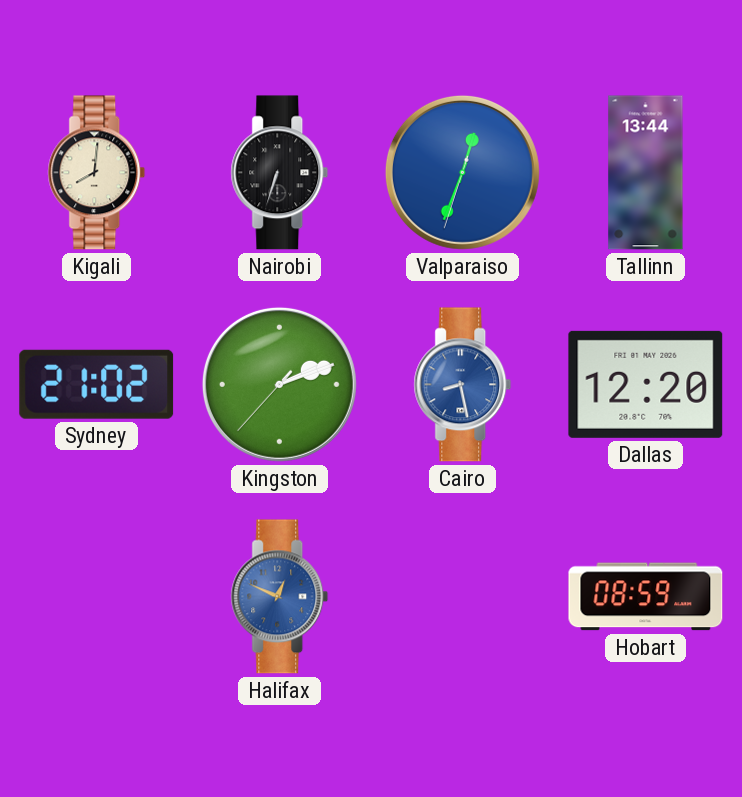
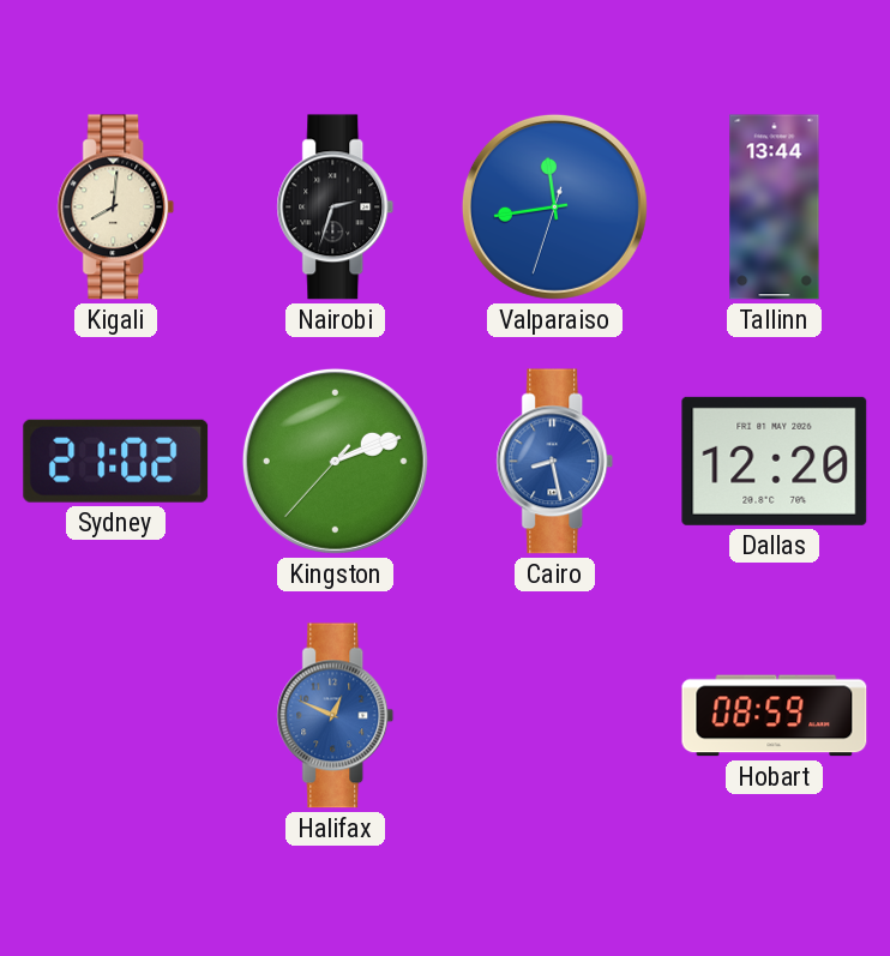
Nairobi: 6:33 -> 2:33 (336, 208)
Valparaiso: 12:33 -> 11:43 (554, 206)
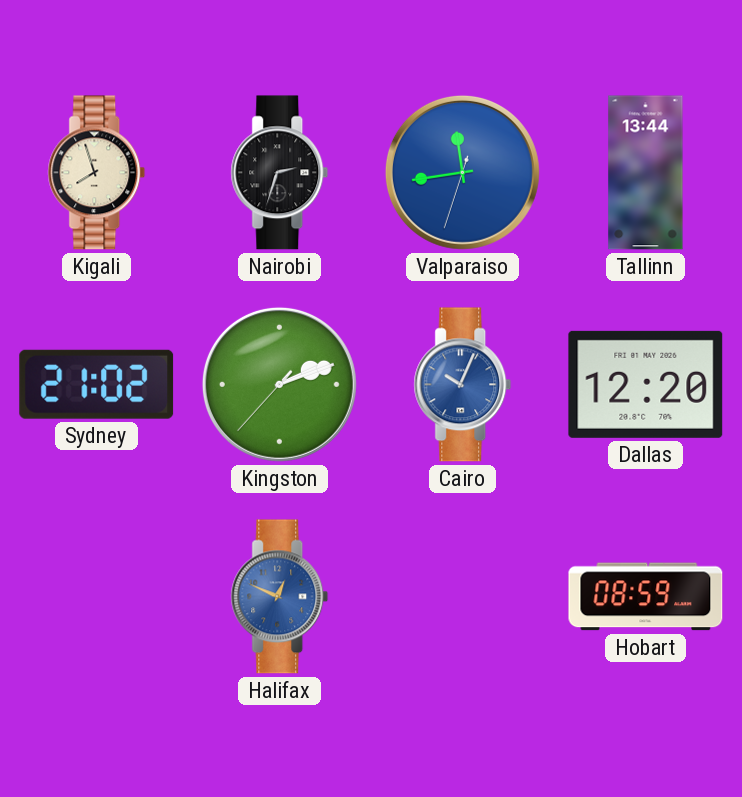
Kigali: 8:01 -> 7:57 (97, 173)
Cairo: 8:28 -> 10:04 (463, 385)
